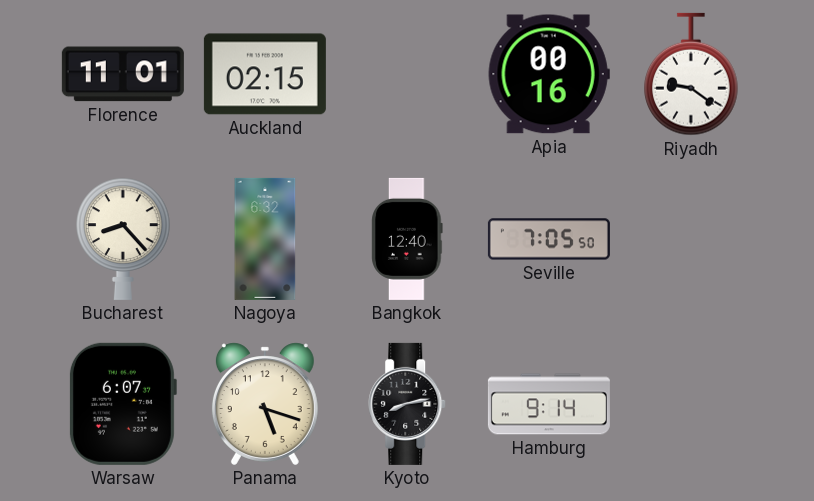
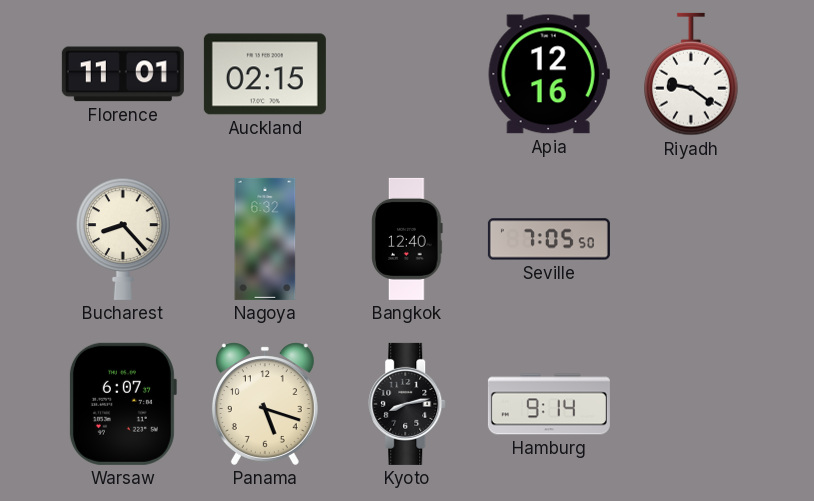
Apia: 00:16 -> 12:16 (549, 74)
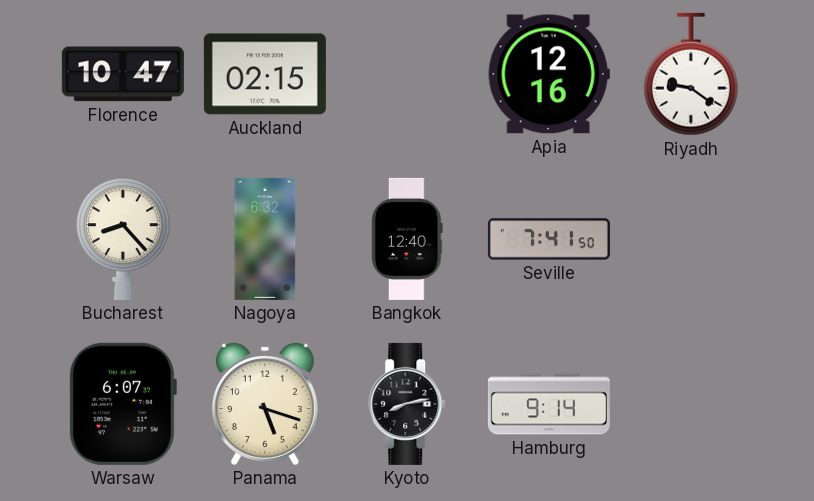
Florence: 11:01 -> 10:47 (123, 74)
Seville: 7:05 -> 7:41 (549, 239)
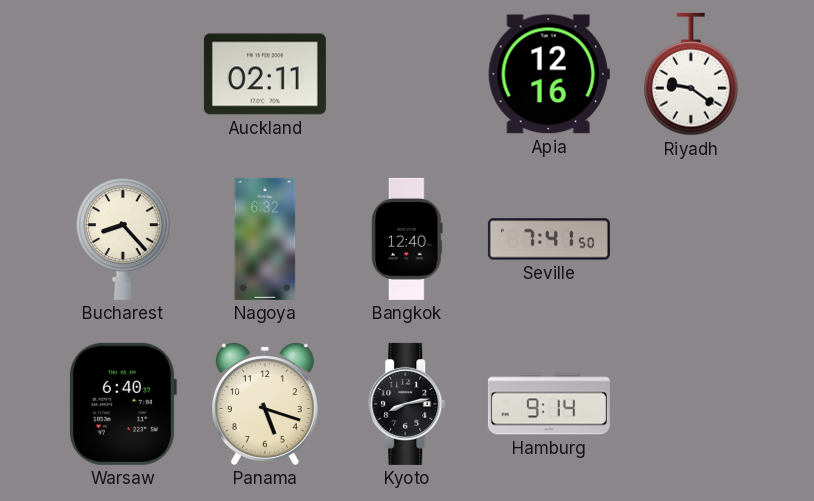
Florence: 10:47 -> none (123, 74)
Auckland: 02:15 -> 02:11 (265, 74)
Warsaw: 6:07 -> 6:40 (122, 404)
